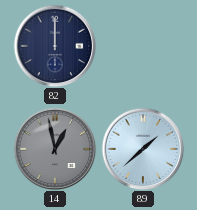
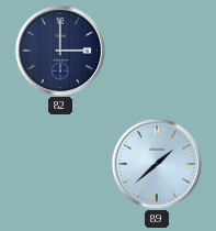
82: 12:00 -> 3:00 (60, 51)
14: 12:58 -> none (55, 149)
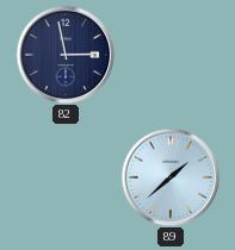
82: 3:00 -> 2:58 (66, 55)
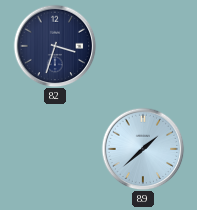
82: 2:58 -> 3:33 (55, 46)
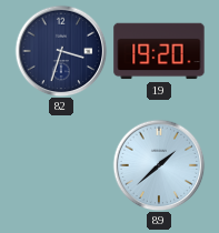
19: none -> 19:20 (159, 51)
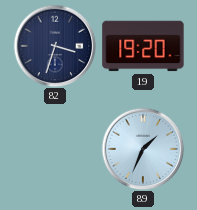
89: 1:38 -> 1:34 (143, 149)
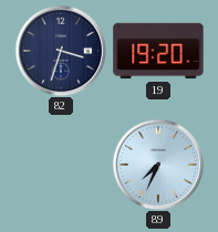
89: 1:34 -> 7:34 (158, 165)
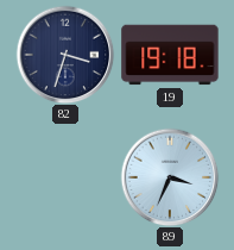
19: 19:20 -> 19:18 (170, 55)
89: 7:34 -> 3:34 (170, 177)
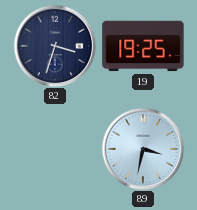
19: 19:18 -> 19:25 (143, 46)
89: 3:34 -> 3:32 (143, 149)
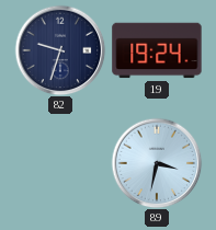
82: 3:33 -> 9:33 (60, 50)
19: 19:25 -> 19:24 (157, 50)
